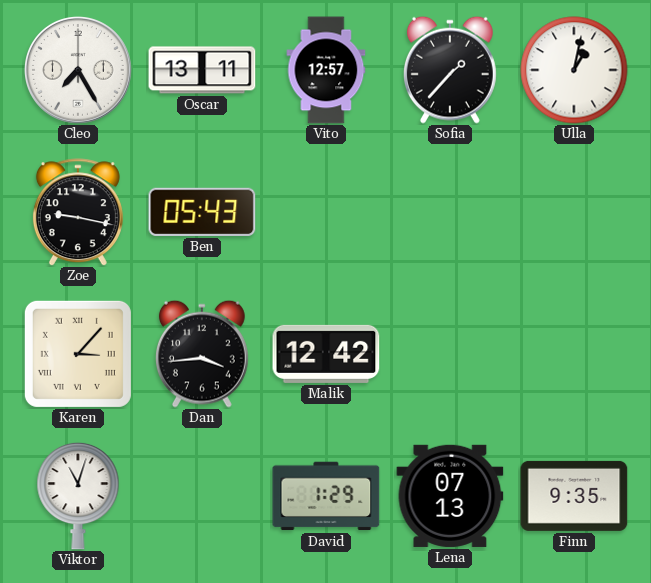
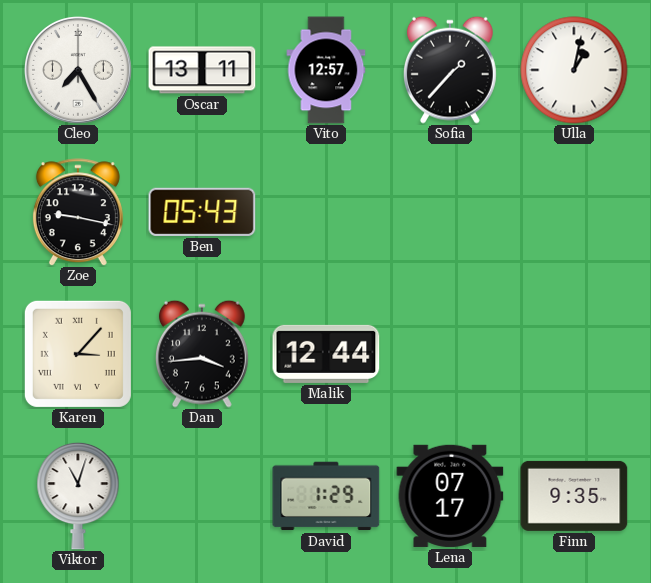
Malik: 12:42 -> 12:44 (326, 354)
Lena: 07:13 -> 07:17 (450, 496)
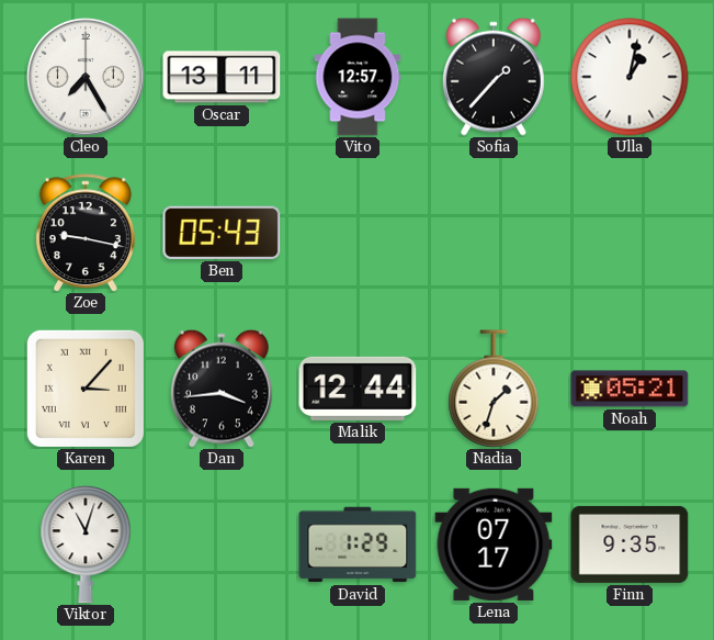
Nadia: none -> 1:33 (494, 389)
Noah: none -> 05:21 (630, 389)
